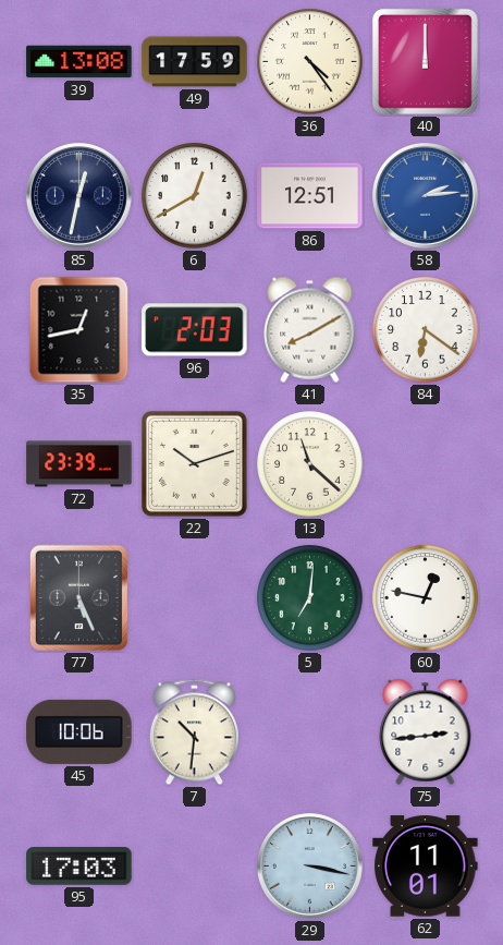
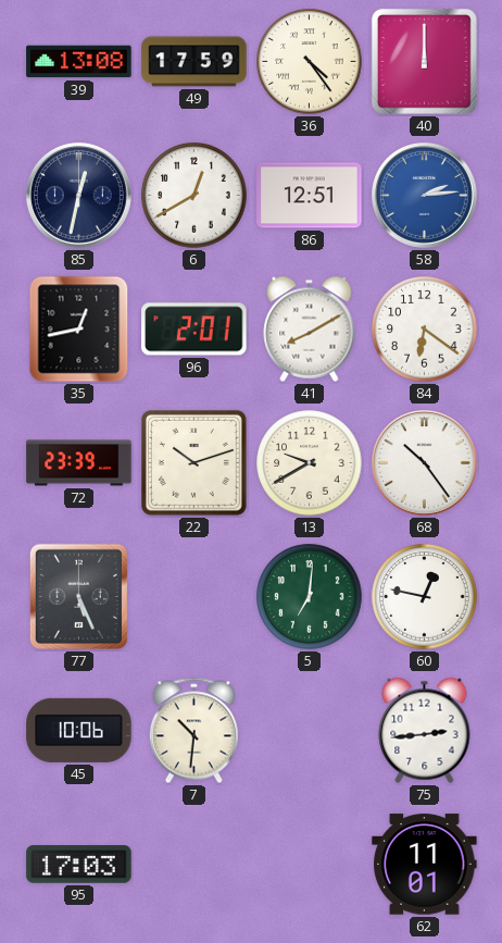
96: 2:03 -> 2:01 (194, 330)
13: 11:22 -> 9:40 (310, 463)
68: none -> 10:24 (425, 463)
29: 3:17 -> none (310, 867)
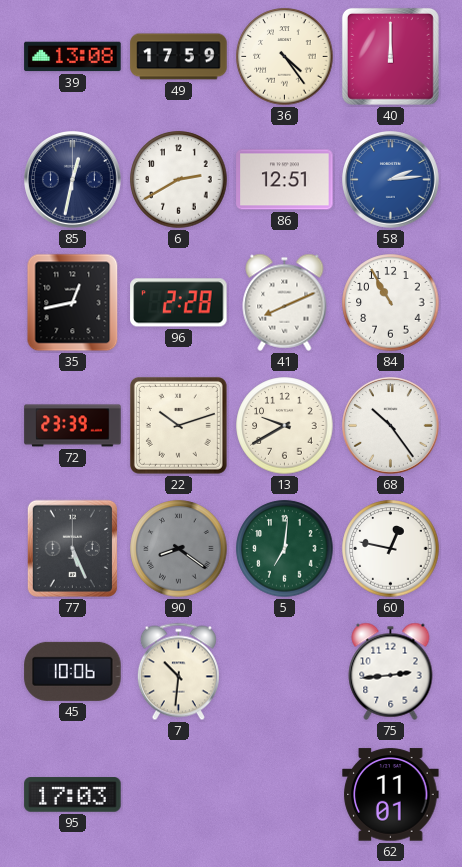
6: 12:40 -> 2:40 (179, 180)
96: 2:01 -> 2:28 (179, 303)
41: 8:10 -> 8:11 (285, 302)
84: 6:21 -> 10:55 (391, 303)
90: none -> 8:21 (179, 549)
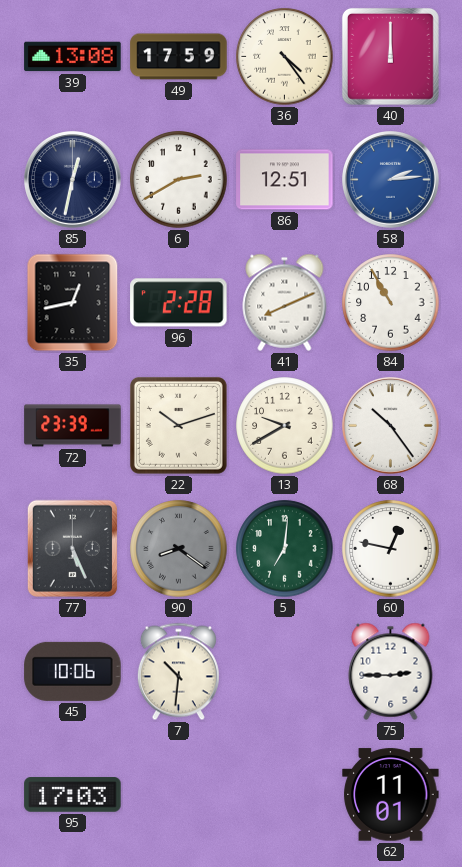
75: 2:44 -> 2:45 (391, 671)
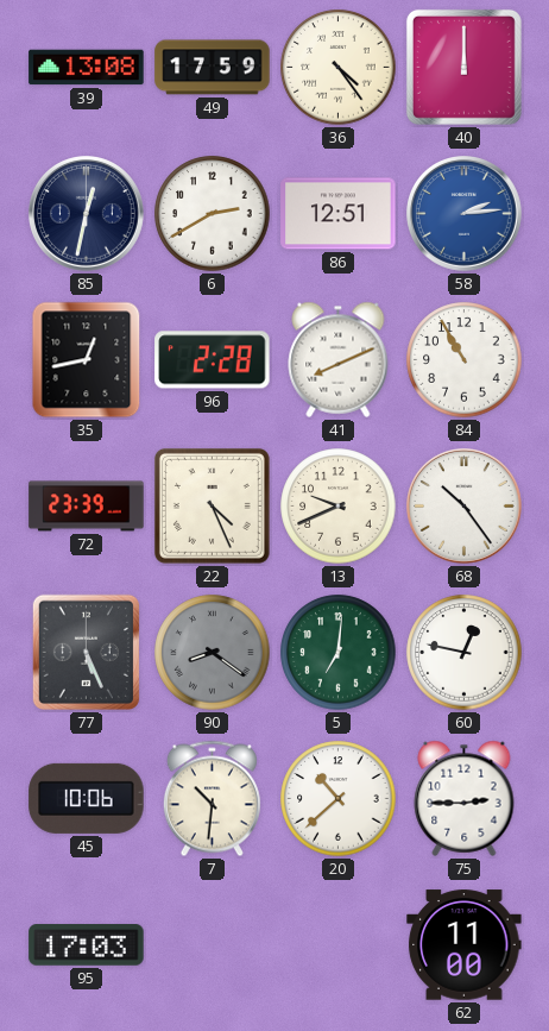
22: 10:12 -> 4:26 (212, 505)
13: 9:40 -> 9:41 (339, 507)
20: none -> 10:38 (339, 799)
62: 11:01 -> 11:00 (465, 945)
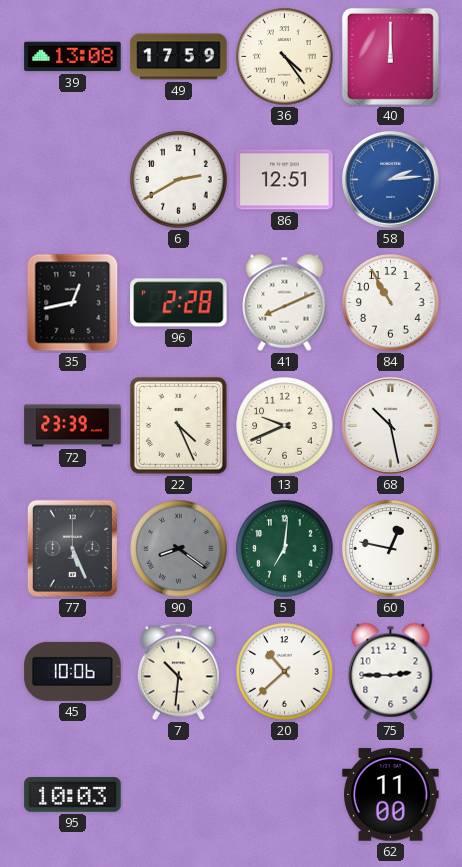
85: 12:32 -> none (87, 214)
68: 10:24 -> 10:28 (391, 426)
95: 17:03 -> 10:03 (73, 795)
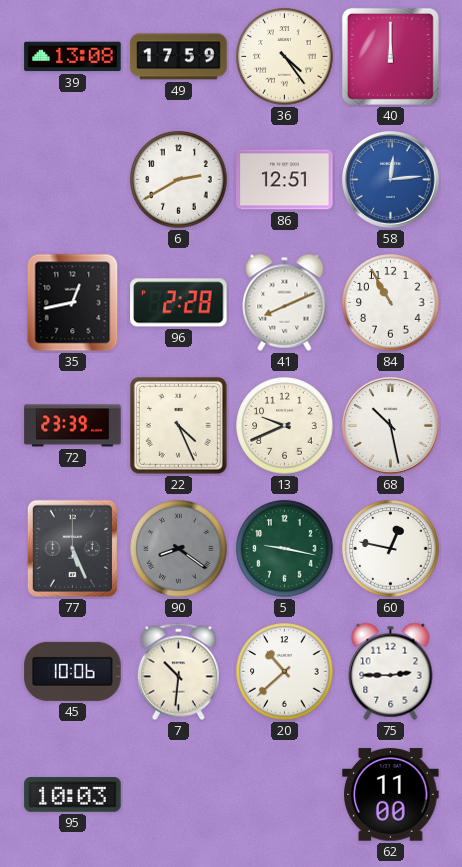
58: 2:14 -> 12:14 (391, 180)
5: 7:01 -> 9:17 (285, 549)
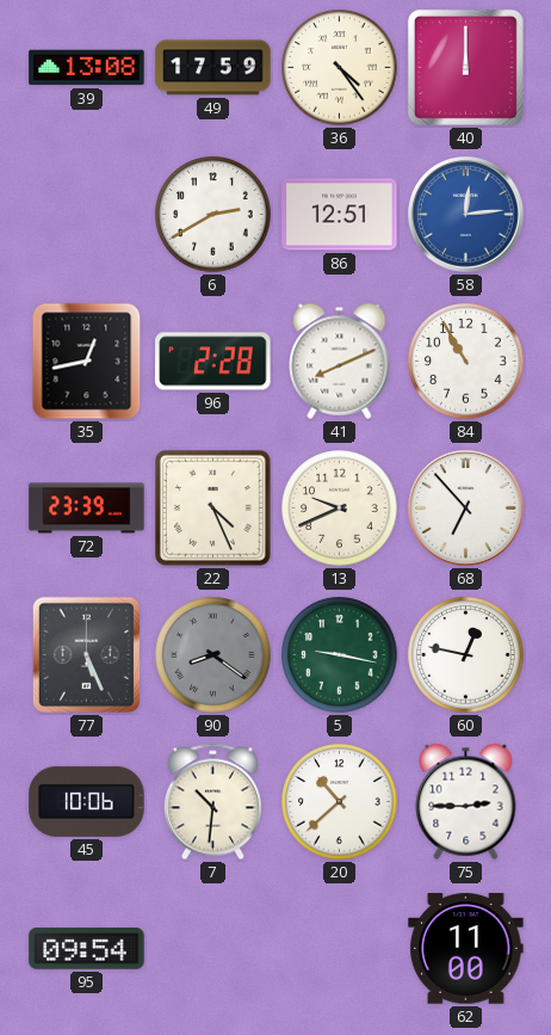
68: 10:28 -> 6:53 (466, 509)
95: 10:03 -> 09:54 (87, 949)
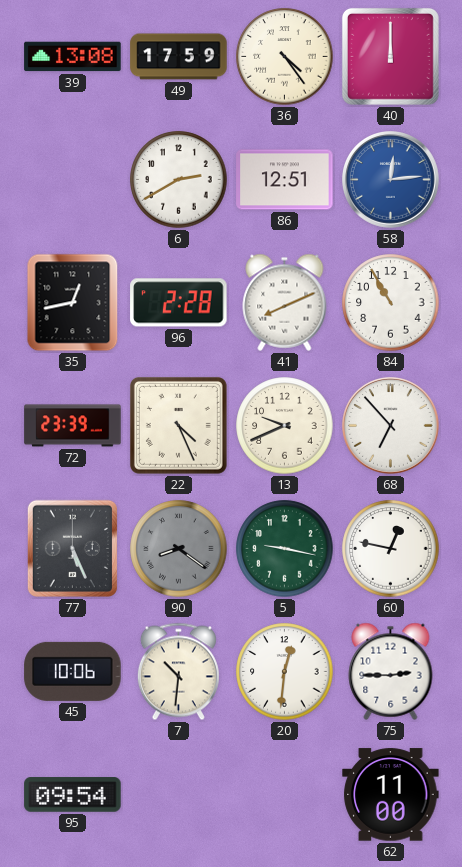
20: 10:38 -> 12:31 (285, 672)
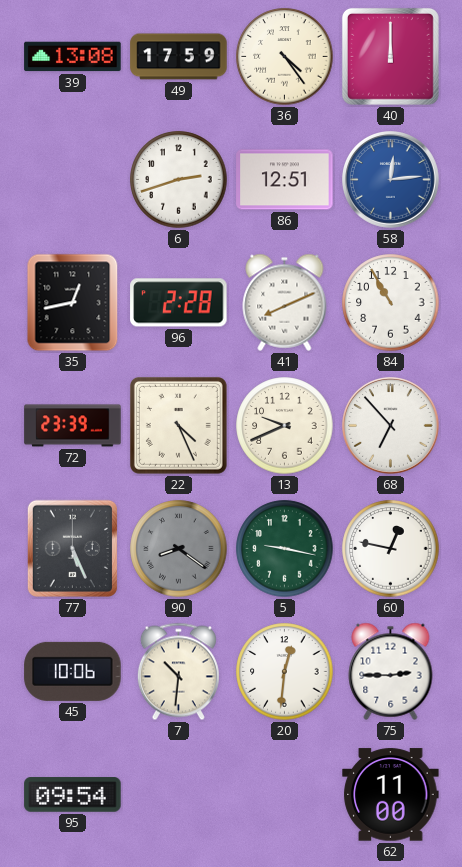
6: 2:40 -> 2:42 (179, 180)
